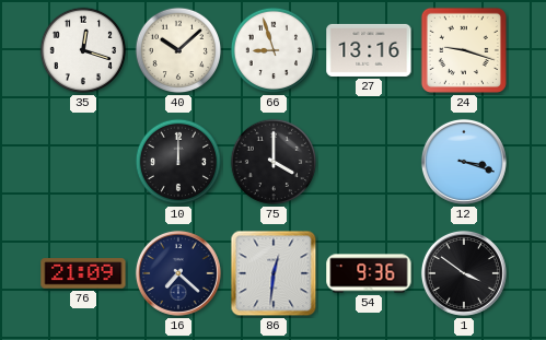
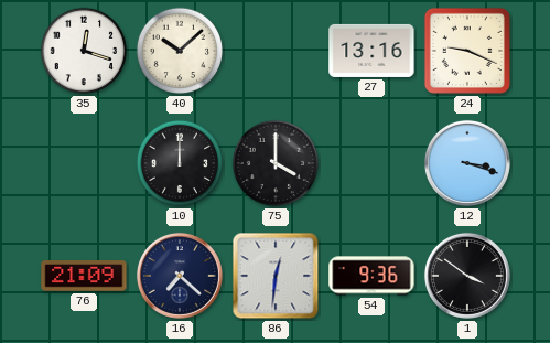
66: 8:57 -> none (274, 50)
24: 9:18 -> 9:19 (467, 51)
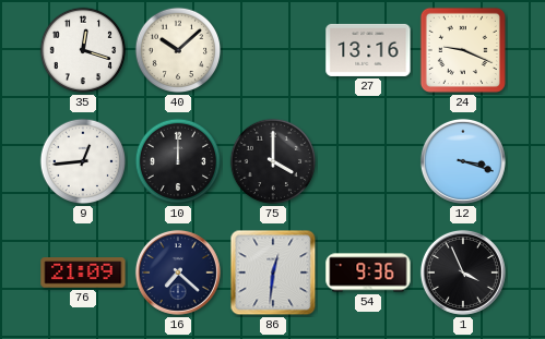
9: none -> 12:44 (83, 161)
1: 3:51 -> 3:56 (463, 273)
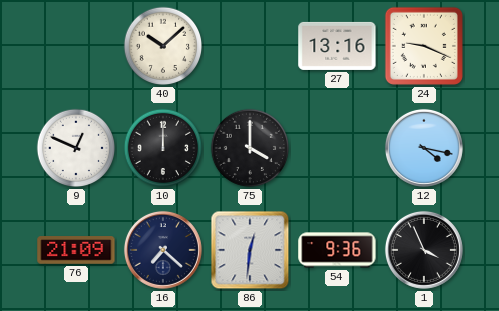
35: 12:18 -> none (83, 50)
9: 12:44 -> 12:49 (76, 148)
12: 3:18 -> 4:17 (424, 148)
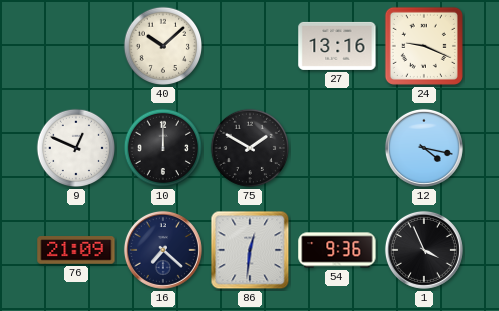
75: 4:00 -> 1:50 (250, 148)
